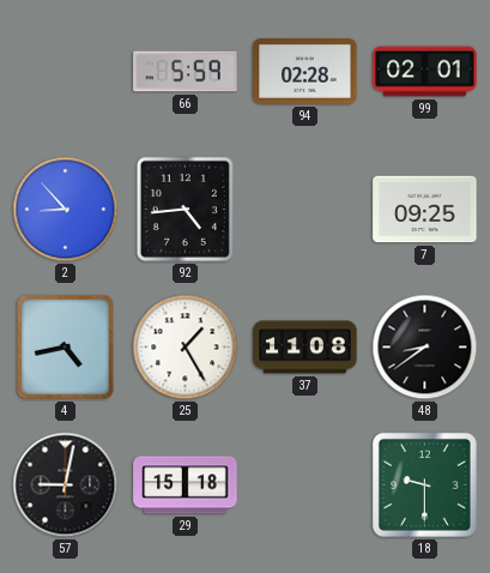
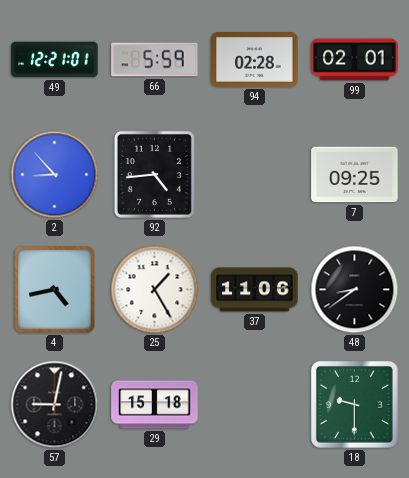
49: none -> 12:21 (55, 60)
37: 11:08 -> 11:06 (255, 290)
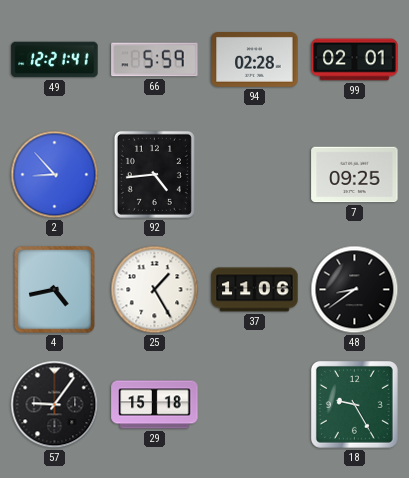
49: 12:21:01 -> 12:21:41 (55, 60)
57: 9:02 -> 9:06 (55, 405)
18: 9:30 -> 9:25 (354, 404)
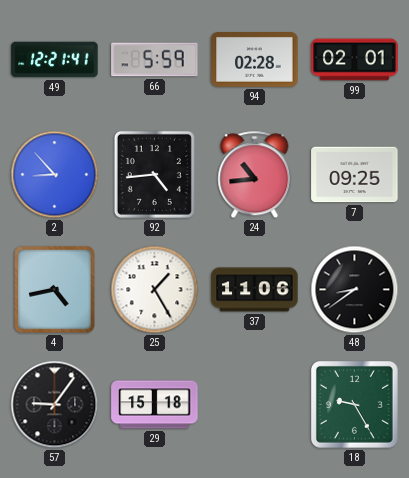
24: none -> 10:44 (255, 175)
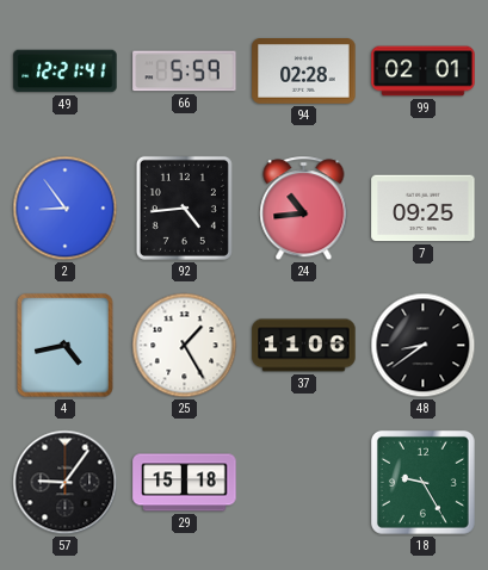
2: 8:53 -> 8:54 (66, 209)
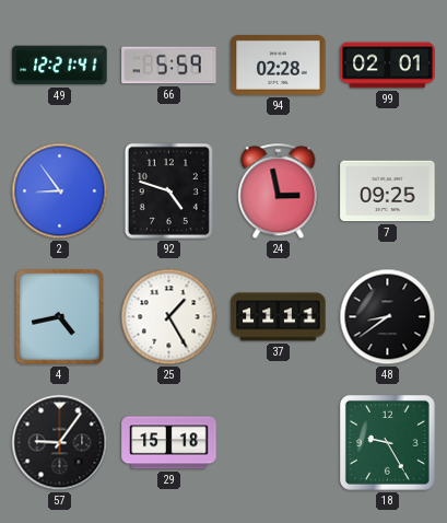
92: 4:44 -> 4:48 (168, 190)
24: 10:44 -> 2:58 (279, 191)
37: 11:06 -> 11:11 (279, 317)
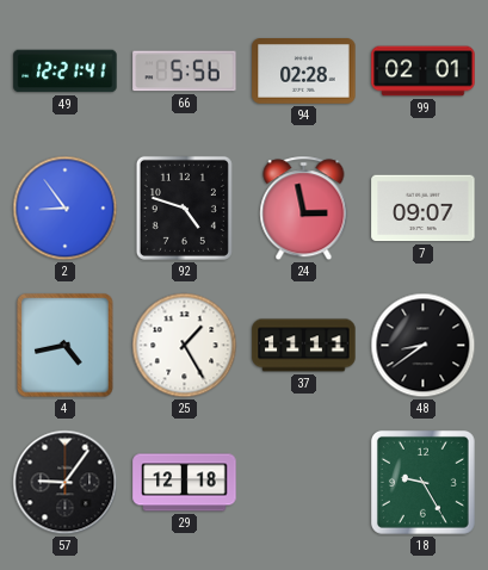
66: 5:59 -> 5:56 (185, 72)
7: 09:25 -> 09:07 (424, 209)
29: 15:18 -> 12:18 (185, 483)
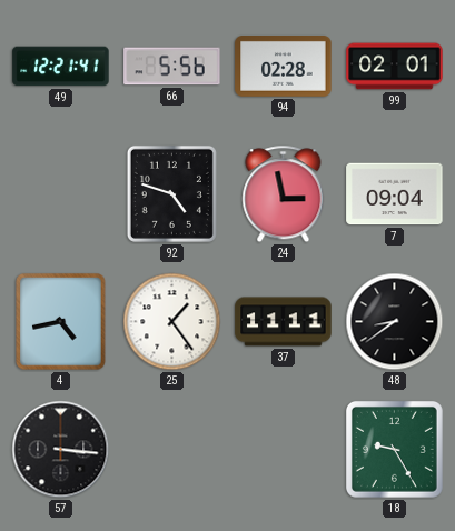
2: 8:54 -> none (66, 209)
7: 09:07 -> 09:04 (395, 194)
25: 1:25 -> 1:24 (172, 322)
57: 9:06 -> 3:16 (61, 450)
29: 12:18 -> none (185, 483)
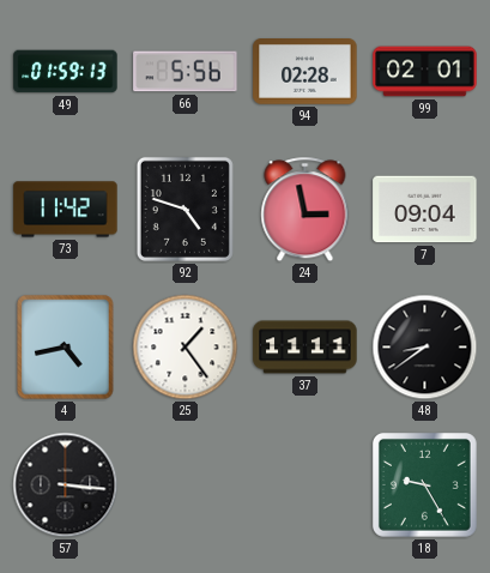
49: 12:21 -> 01:59 (66, 72)
73: none -> 11:42 (66, 210)
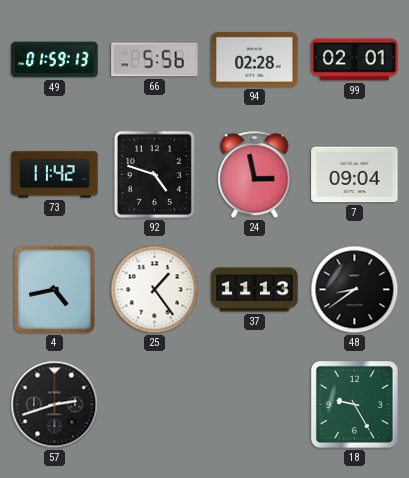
37: 11:11 -> 11:13 (255, 290)
57: 3:16 -> 2:42 (55, 405)
